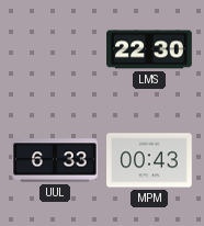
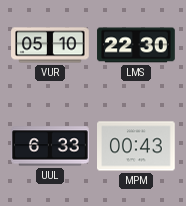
VUR: none -> 05:10 (50, 45)
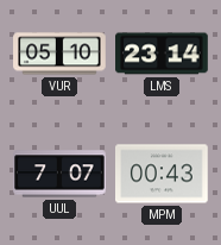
LMS: 22:30 -> 23:14 (162, 54)
UUL: 6:33 -> 7:07 (59, 174)
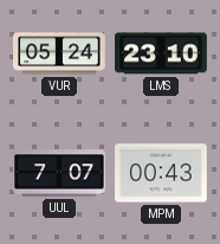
VUR: 05:10 -> 05:24 (59, 53)
LMS: 23:14 -> 23:10 (161, 53)
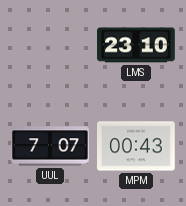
VUR: 05:24 -> none (59, 53)
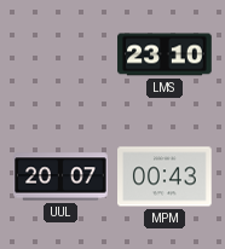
UUL: 7:07 -> 20:07 (60, 176)
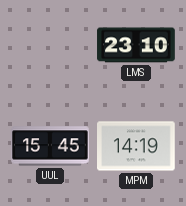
UUL: 20:07 -> 15:45 (50, 146)
MPM: 00:43 -> 14:19 (136, 146)
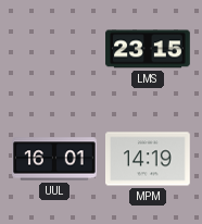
LMS: 23:10 -> 23:15 (148, 49)
UUL: 15:45 -> 16:01 (54, 159)
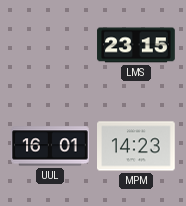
MPM: 14:19 -> 14:23 (136, 146)
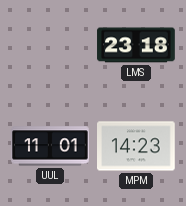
LMS: 23:15 -> 23:18 (136, 45)
UUL: 16:01 -> 11:01 (50, 146)
